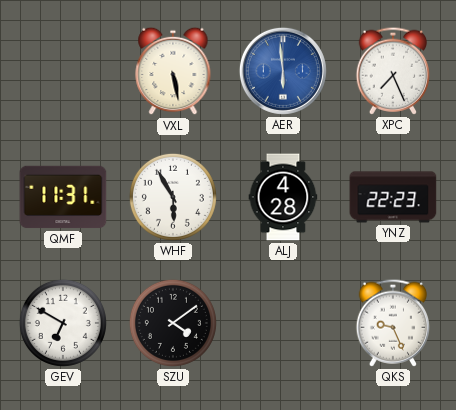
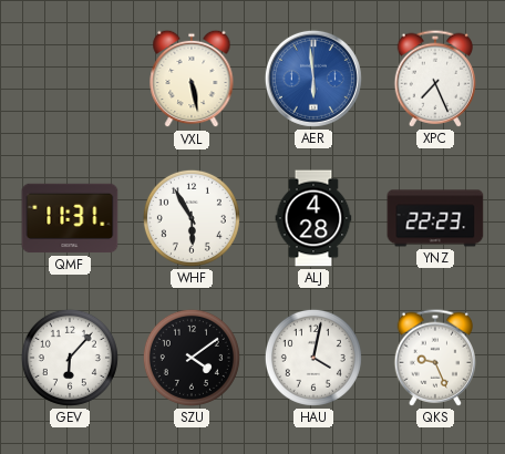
GEV: 6:50 -> 6:07 (70, 358)
HAU: none -> 4:02 (313, 358)
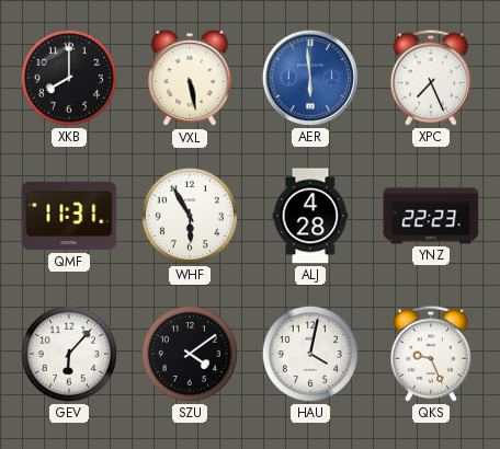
XKB: none -> 8:00 (69, 78)
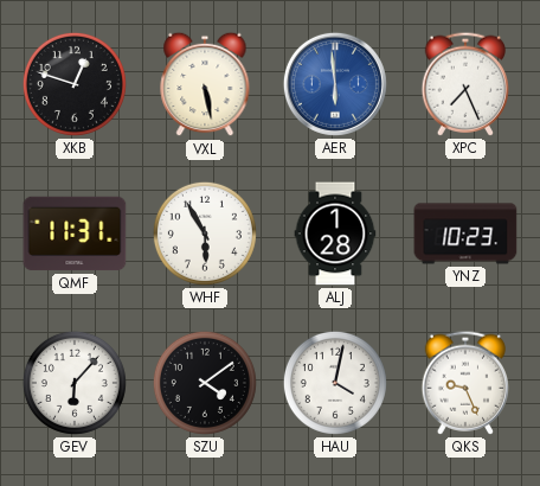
XKB: 8:00 -> 12:48 (75, 84)
ALJ: 4:28 -> 1:28 (335, 234)
YNZ: 22:23 -> 10:23 (465, 234)
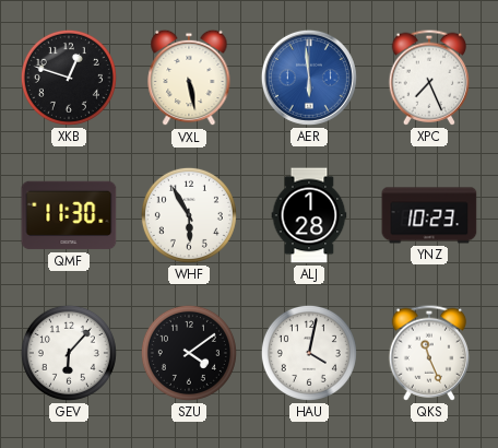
QMF: 11:31 -> 11:30 (69, 215)
QKS: 9:26 -> 11:26 (428, 353)
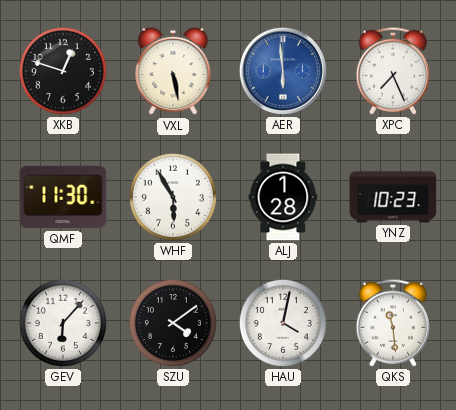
QKS: 11:26 -> 11:29 (392, 323)
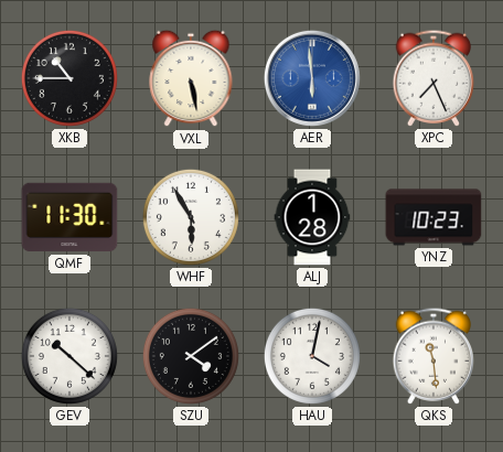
XKB: 12:48 -> 10:45 (69, 78)
GEV: 6:07 -> 10:22 (69, 356)
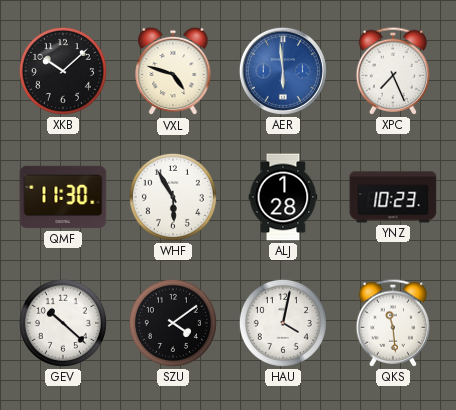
XKB: 10:45 -> 10:08 (63, 71)
VXL: 5:28 -> 4:48 (173, 71)
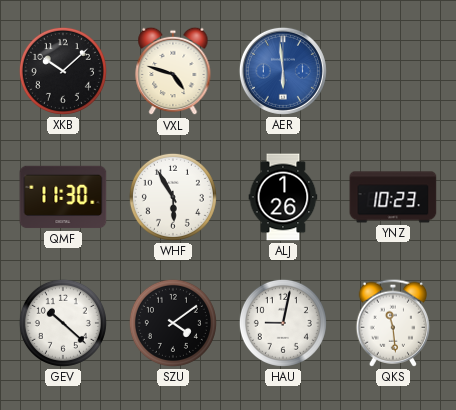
XPC: 7:26 -> none (392, 71)
ALJ: 1:28 -> 1:26 (283, 197)
HAU: 4:02 -> 9:02 (283, 323)
